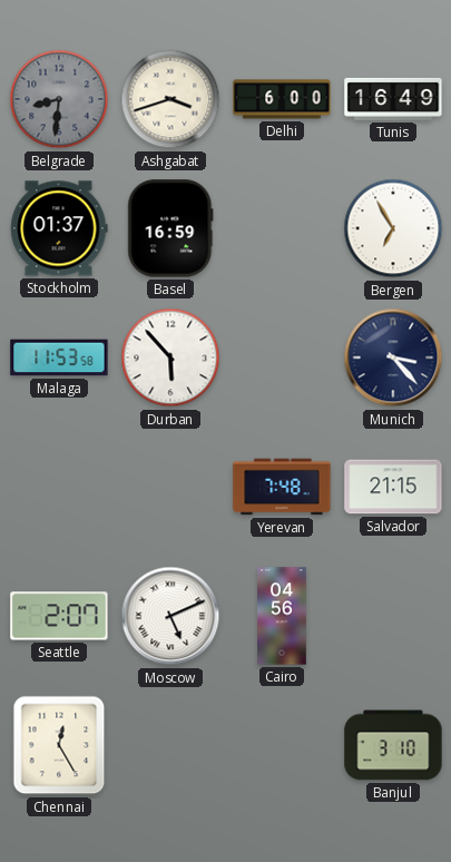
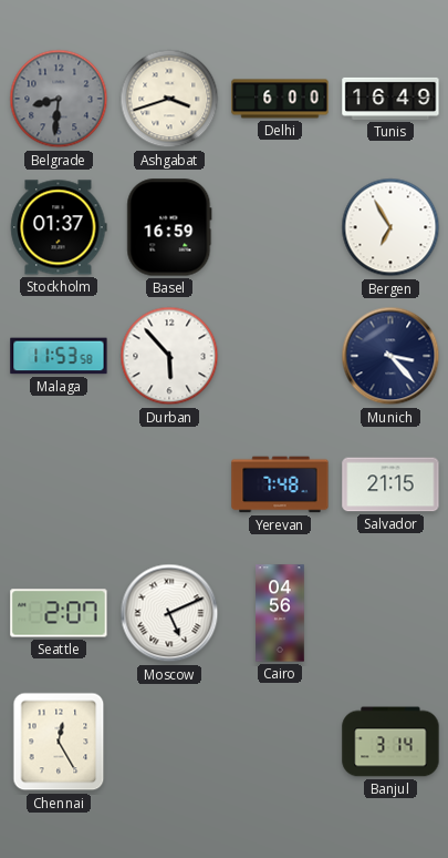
Banjul: 3:10 -> 3:14 (390, 742)
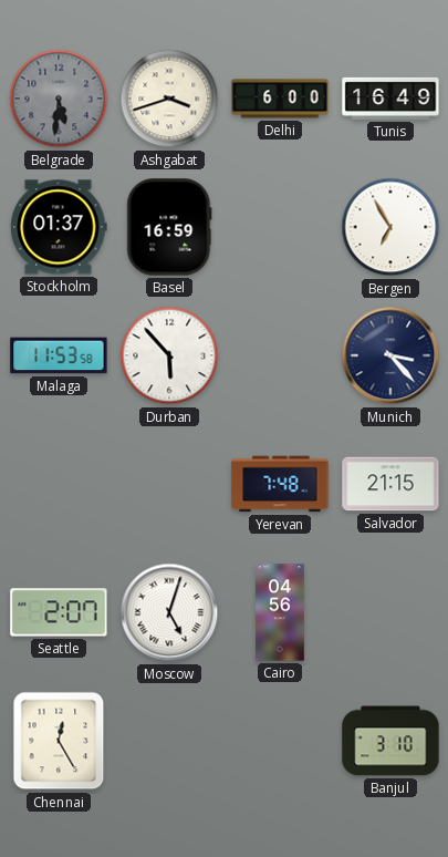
Belgrade: 8:31 -> 5:31 (59, 99)
Moscow: 5:11 -> 5:03 (169, 612)
Banjul: 3:14 -> 3:10 (390, 741)
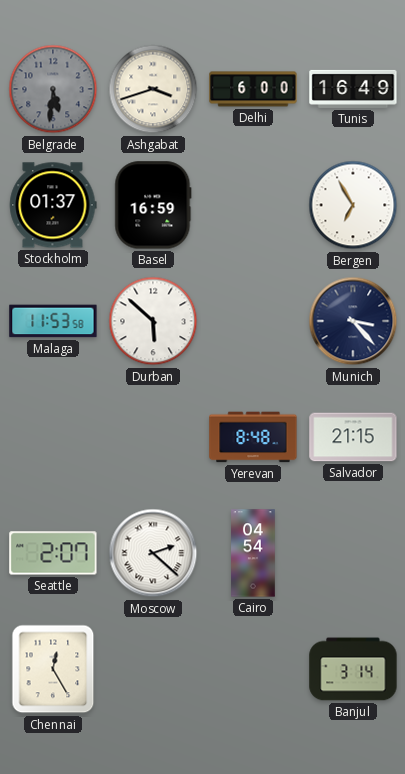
Durban: 5:53 -> 5:52 (153, 321)
Yerevan: 7:48 -> 8:48 (253, 437)
Moscow: 5:03 -> 2:22 (153, 553)
Cairo: 04:56 -> 04:54 (253, 553)
Banjul: 3:10 -> 3:14 (353, 669)
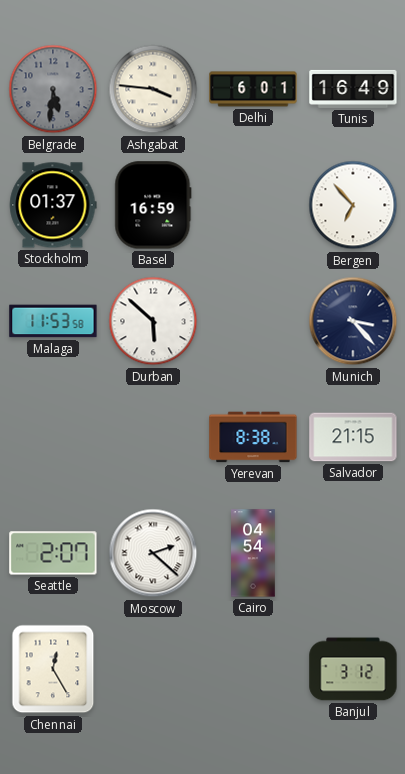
Ashgabat: 3:42 -> 3:46 (153, 89)
Delhi: 6:00 -> 6:01 (253, 89)
Bergen: 6:55 -> 6:53 (353, 205)
Yerevan: 8:48 -> 8:38 (253, 437)
Banjul: 3:14 -> 3:12 (353, 669)
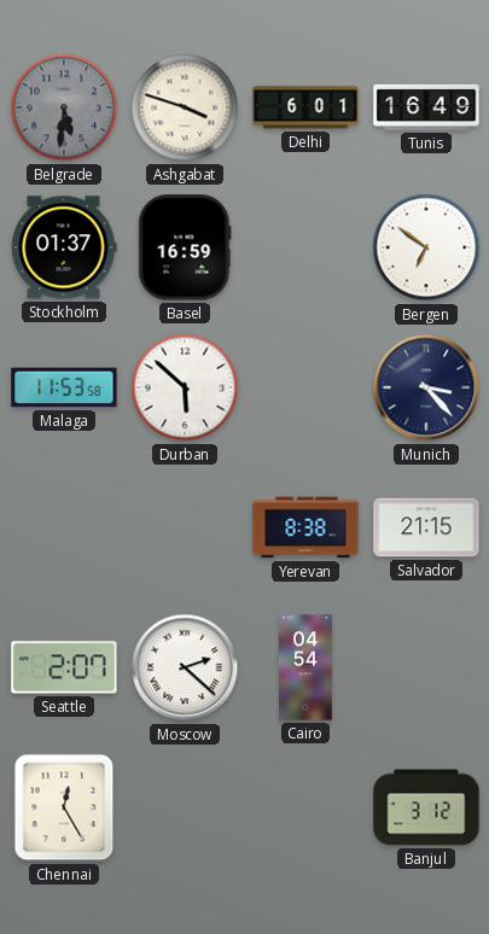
Ashgabat: 3:46 -> 3:48 (185, 107)
Bergen: 6:53 -> 6:51 (426, 247)
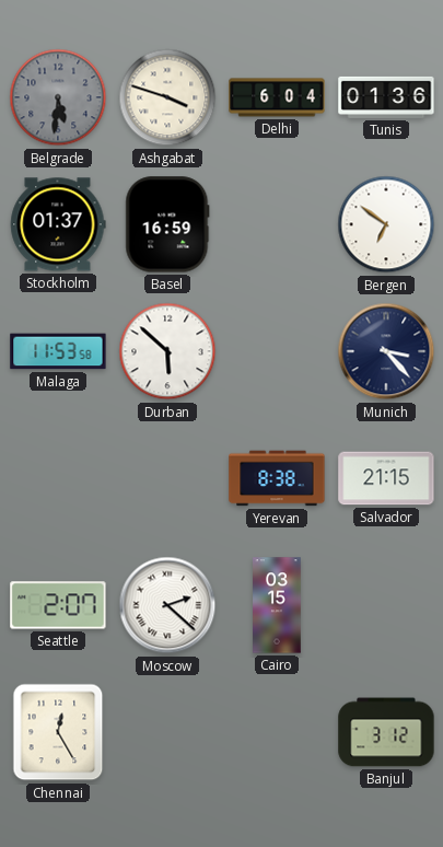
Delhi: 6:01 -> 6:04 (277, 97)
Tunis: 16:49 -> 01:36 (386, 97)
Cairo: 04:54 -> 03:15 (277, 605)
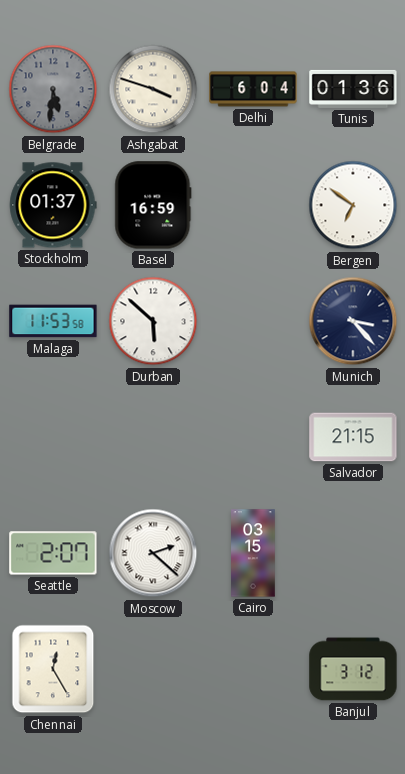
Yerevan: 8:38 -> none (277, 478)
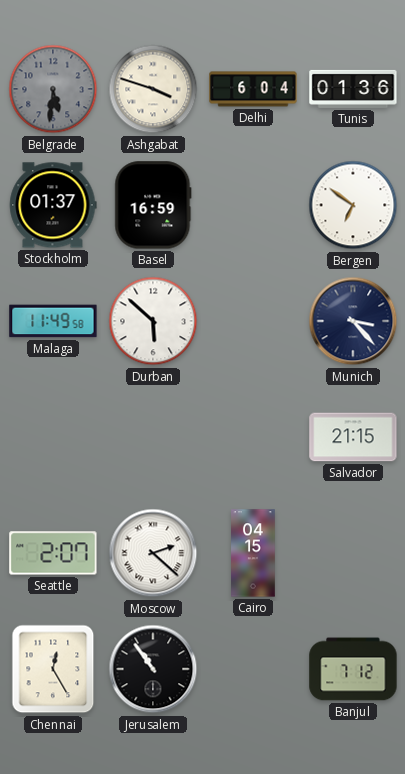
Malaga: 11:53 -> 11:49 (53, 321)
Cairo: 03:15 -> 04:15 (253, 553)
Jerusalem: none -> 10:54 (153, 669)
Banjul: 3:12 -> 7:12 (353, 669)
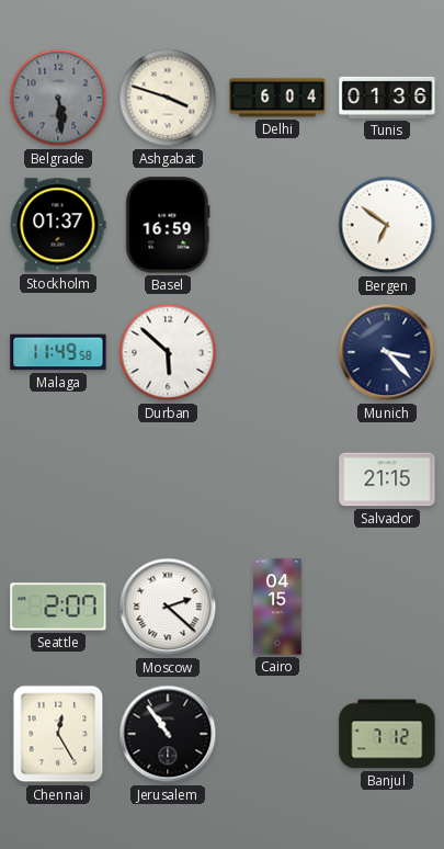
Belgrade: 5:31 -> 5:29 (58, 98)
